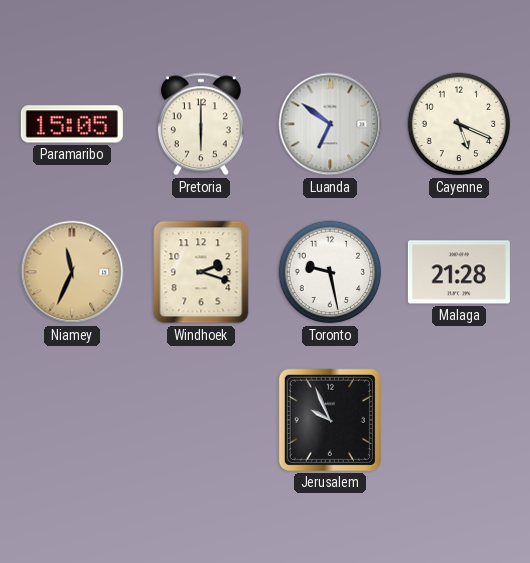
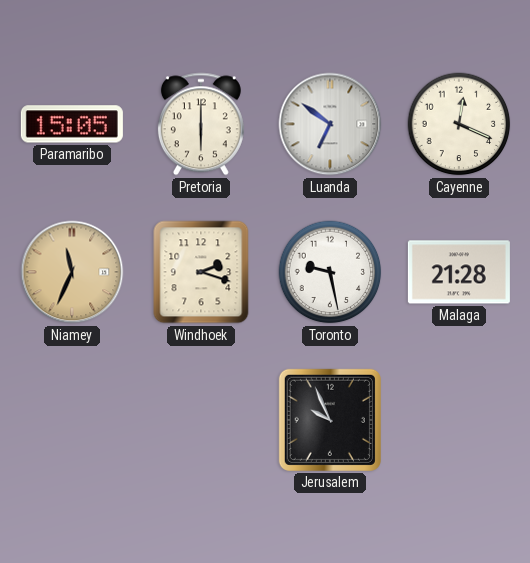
Cayenne: 5:19 -> 12:19 (459, 124)
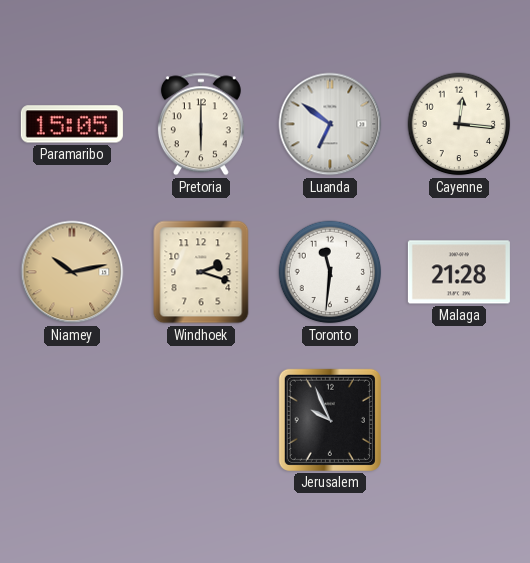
Cayenne: 12:19 -> 12:16 (459, 124)
Niamey: 11:34 -> 10:13 (72, 272)
Toronto: 9:28 -> 11:31 (330, 272)
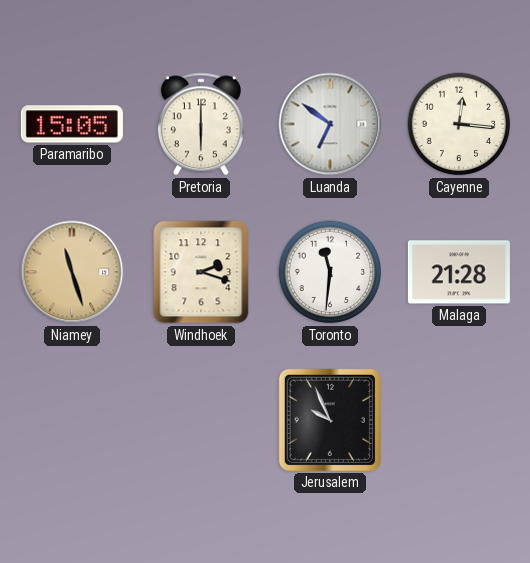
Niamey: 10:13 -> 11:27 (72, 272)
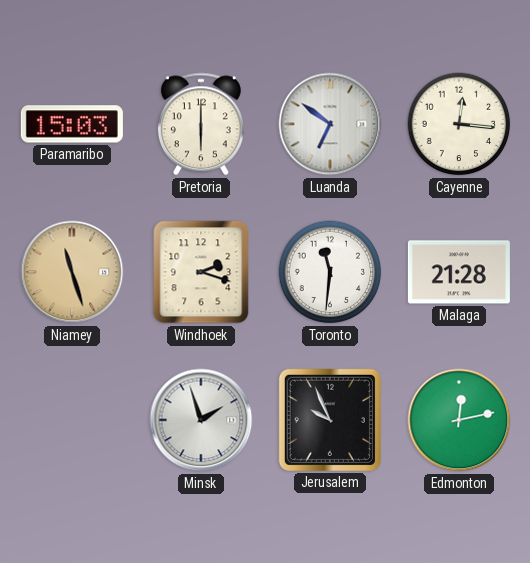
Paramaribo: 15:05 -> 15:03 (72, 124)
Minsk: none -> 1:57 (201, 420)
Edmonton: none -> 12:13 (459, 420)
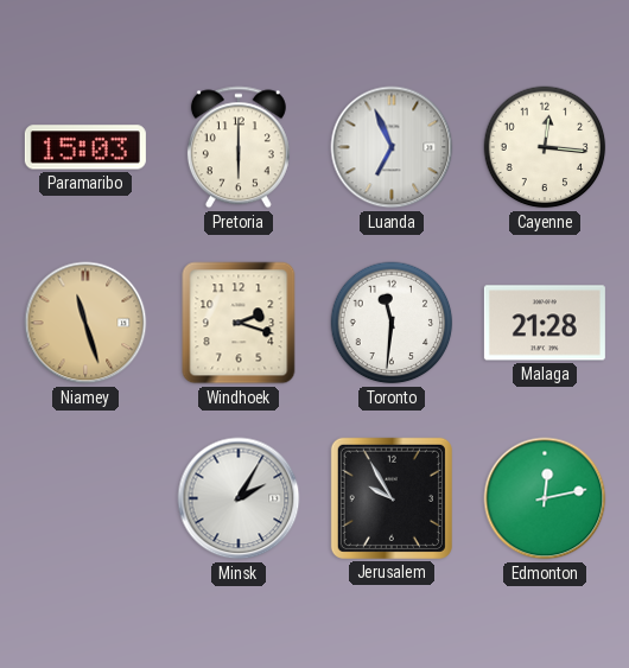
Luanda: 6:51 -> 6:56 (392, 147)
Minsk: 1:57 -> 2:05 (239, 498)
Jerusalem: 9:56 -> 9:55 (392, 498)
